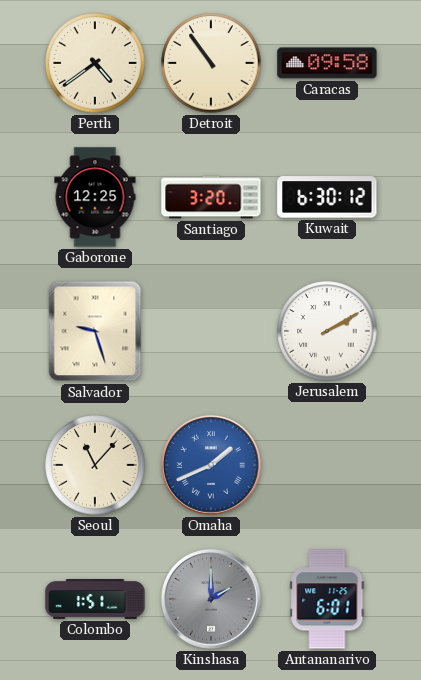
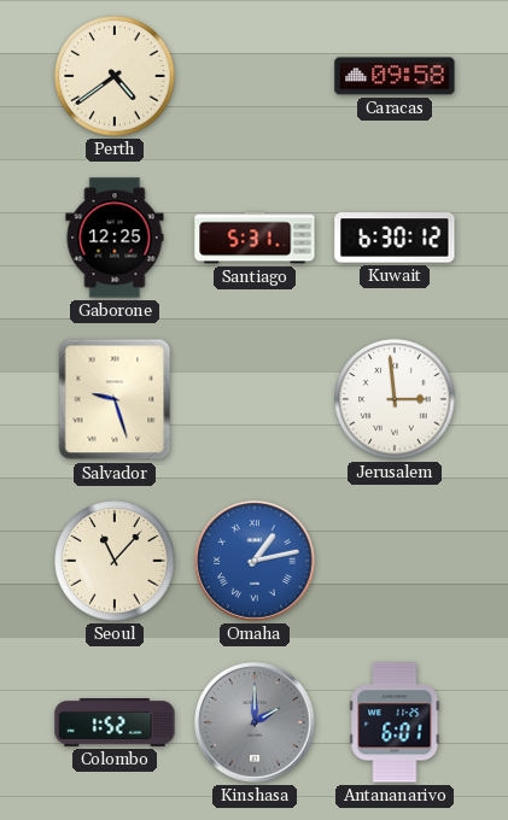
Detroit: 10:54 -> none (211, 63)
Santiago: 3:20 -> 5:31 (255, 238)
Jerusalem: 2:10 -> 2:59 (395, 399)
Omaha: 1:41 -> 1:13 (256, 562)
Colombo: 1:51 -> 1:52 (115, 722)
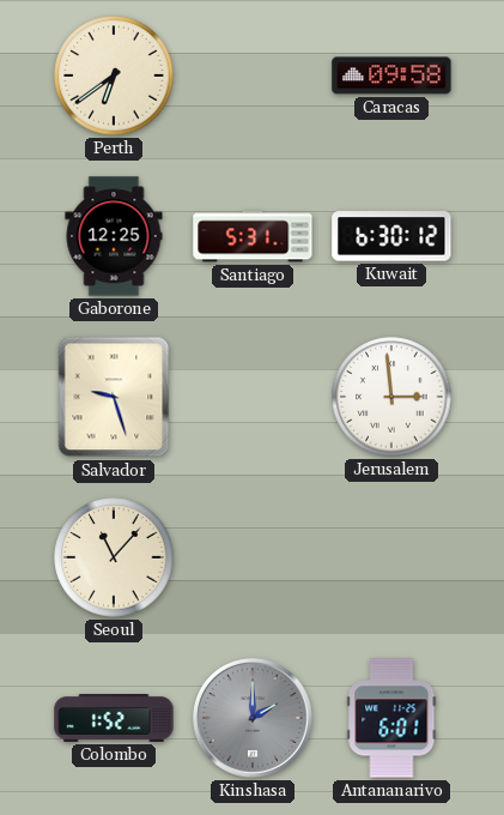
Perth: 4:39 -> 6:39 (114, 76)
Omaha: 1:13 -> none (256, 562)
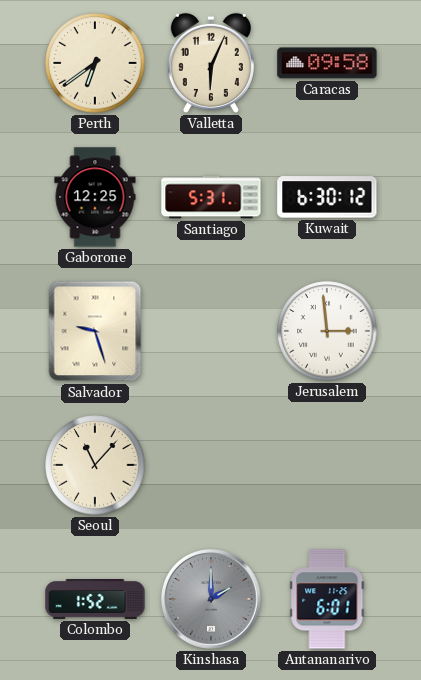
Valletta: none -> 6:04 (211, 63)
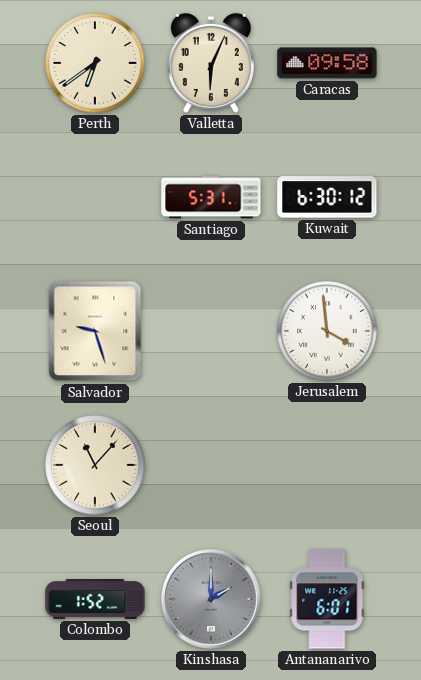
Gaborone: 12:25 -> none (95, 197)
Jerusalem: 2:59 -> 3:59 (327, 331)
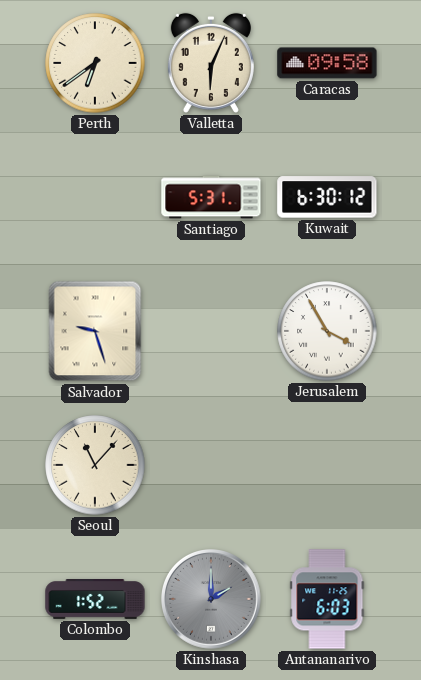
Jerusalem: 3:59 -> 3:55 (327, 331)
Antananarivo: 6:01 -> 6:03 (327, 599)
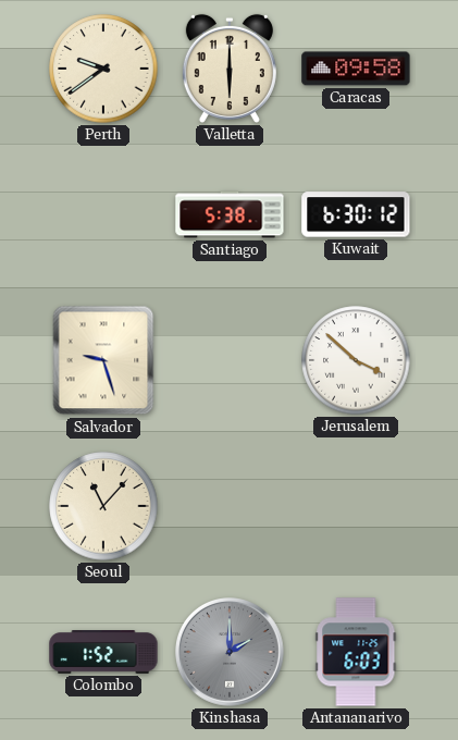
Perth: 6:39 -> 9:39 (103, 69)
Valletta: 6:04 -> 6:00 (230, 69)
Santiago: 5:31 -> 5:38 (230, 214)
Jerusalem: 3:55 -> 3:52 (356, 360)
